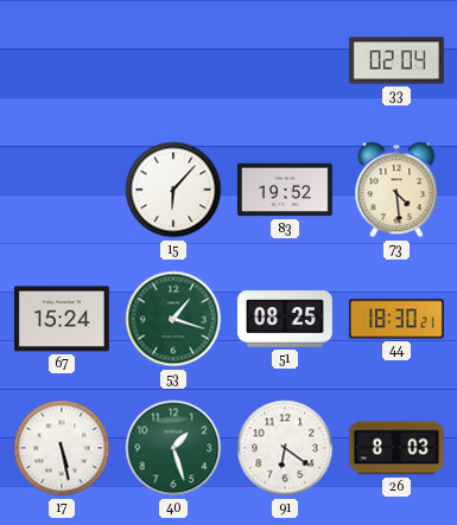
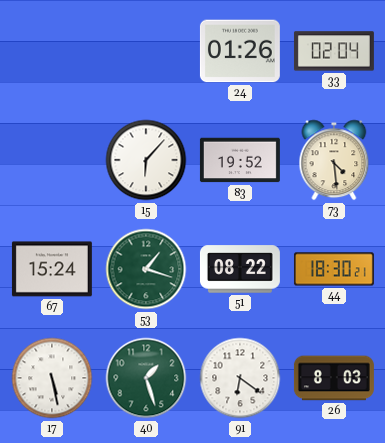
24: none -> 01:26 (240, 51)
51: 08:25 -> 08:22 (240, 269)
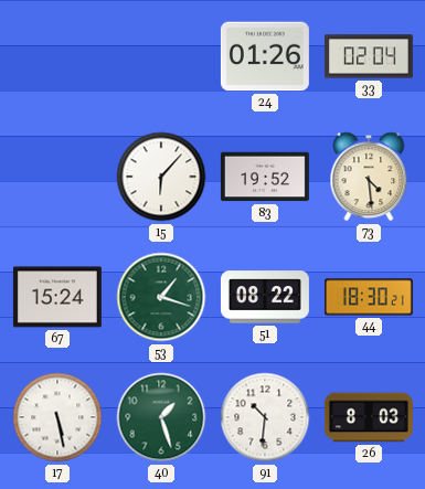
91: 6:21 -> 10:31 (265, 417)
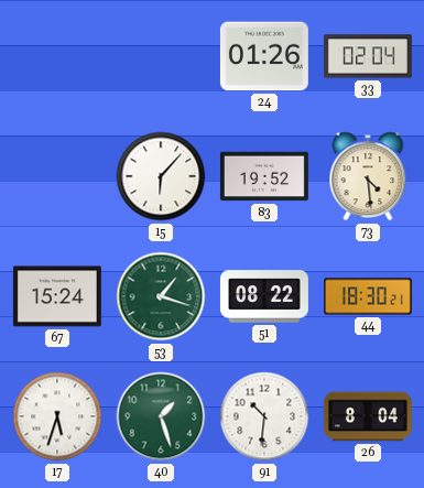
17: 5:28 -> 5:33 (57, 416)
26: 8:03 -> 8:04 (368, 416)
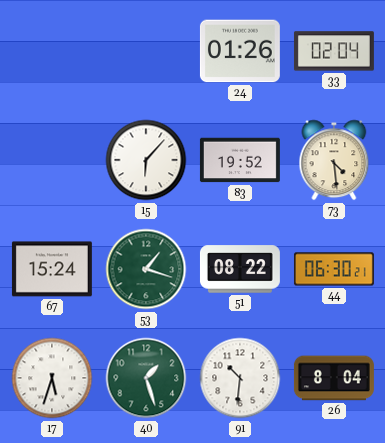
44: 18:30 -> 06:30 (334, 269)
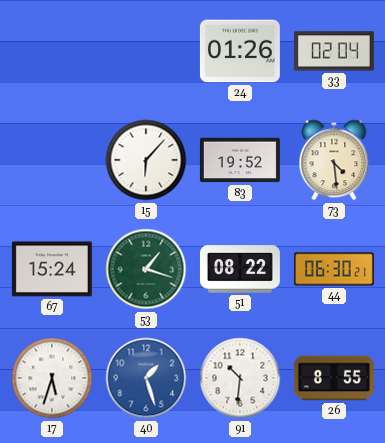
40 dial: green -> blue (146, 378)
26: 8:04 -> 8:55 (334, 378)
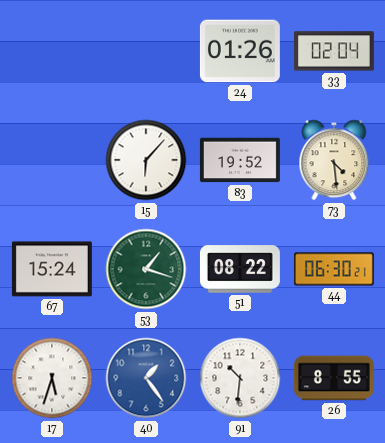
40: 1:27 -> 1:24 (146, 378)
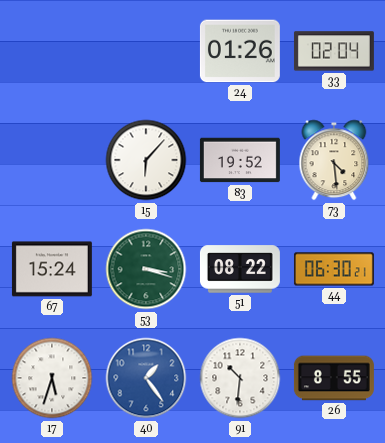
53: 1:18 -> 3:18 (146, 269)
